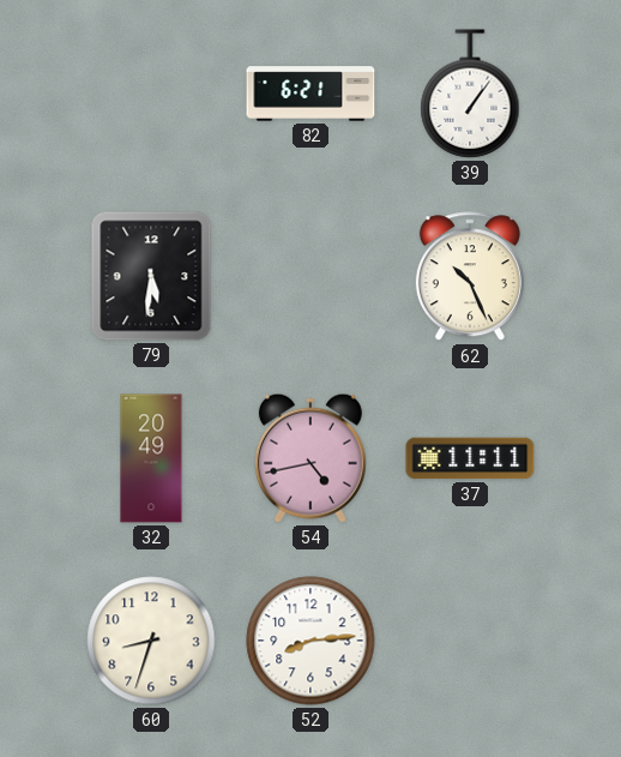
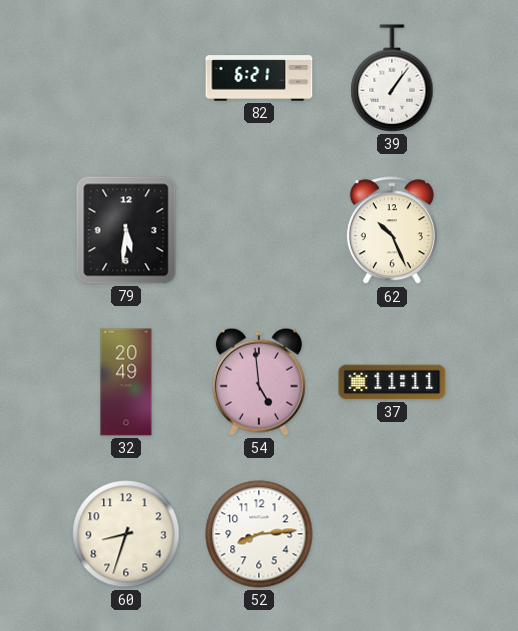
54: 4:43 -> 4:59 (259, 382)
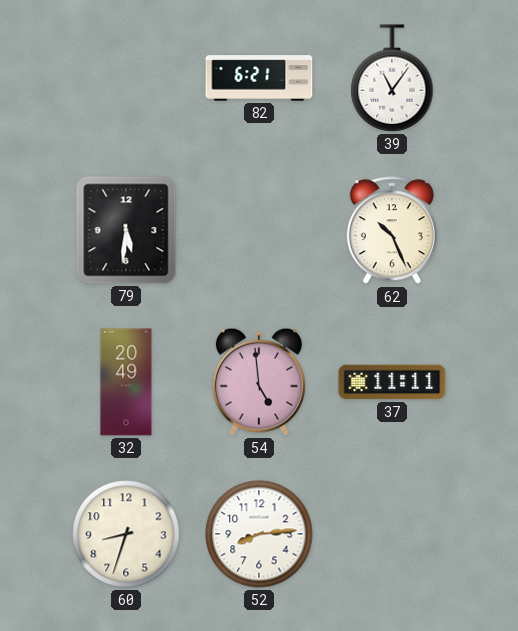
39: 1:06 -> 11:06 (392, 78)
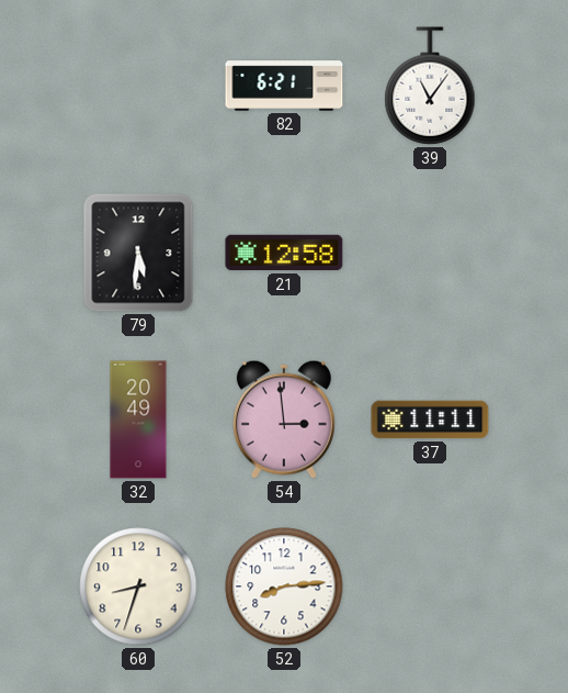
21: none -> 12:58 (284, 253)
62: 10:26 -> none (392, 231)
54: 4:59 -> 2:59 (284, 420)
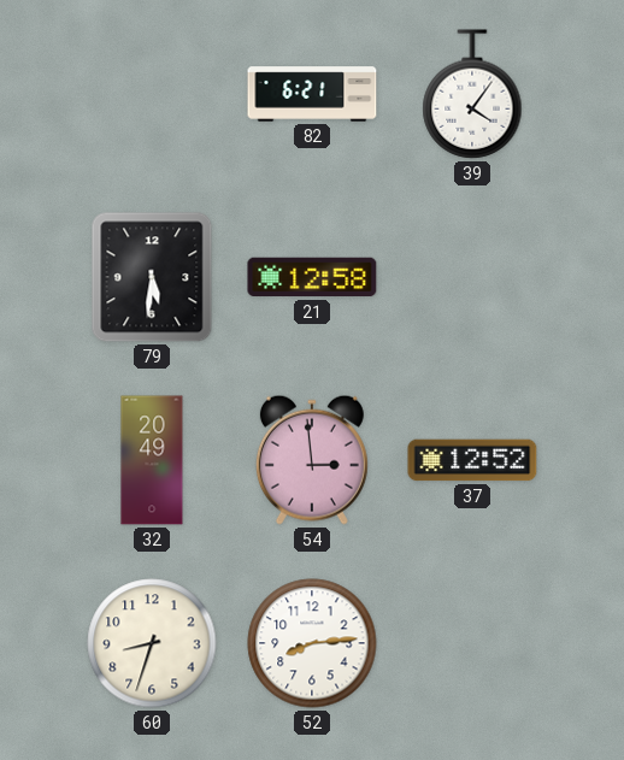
39: 11:06 -> 4:06 (472, 94)
37: 11:11 -> 12:52 (472, 460)
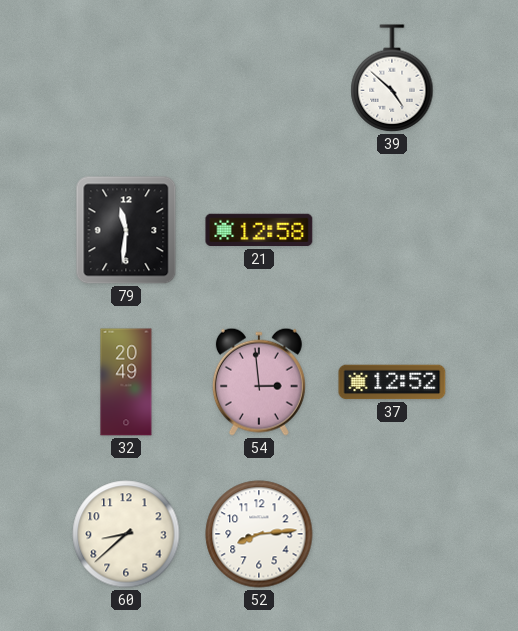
82: 6:21 -> none (312, 94)
39: 4:06 -> 4:52 (392, 78)
79: 5:31 -> 11:31 (126, 230)
60: 8:33 -> 8:38 (126, 534)
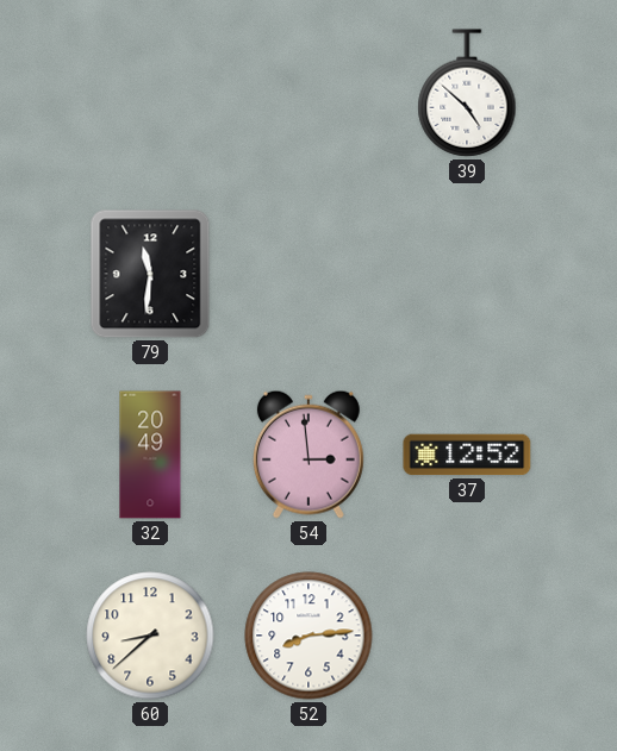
21: 12:58 -> none (259, 230)
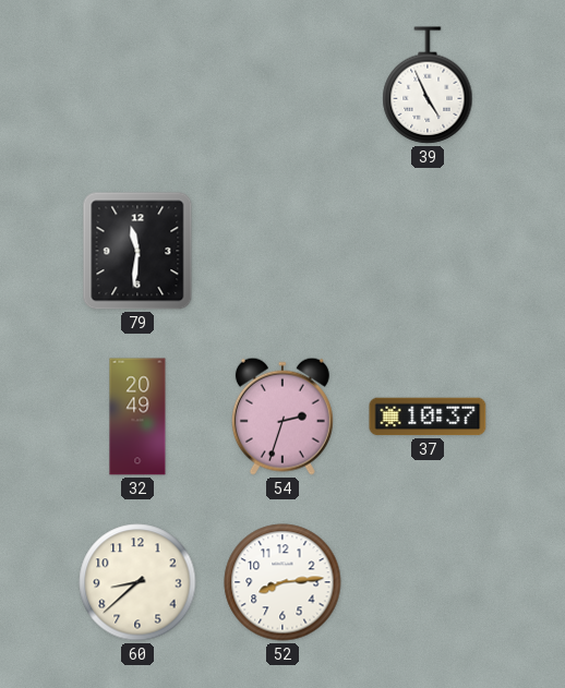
39: 4:52 -> 4:56 (428, 85)
54: 2:59 -> 2:33 (282, 417)
37: 12:52 -> 10:37 (428, 417)
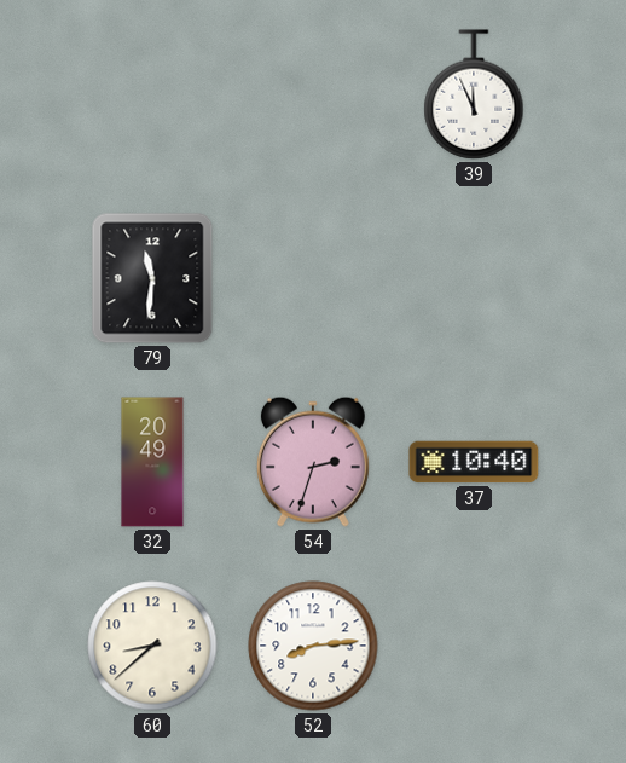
39: 4:56 -> 11:56 (474, 94)
37: 10:37 -> 10:40 (474, 462)
